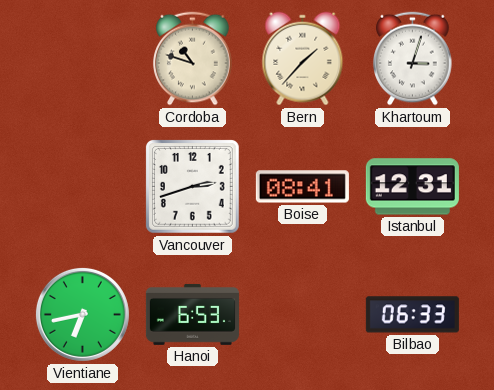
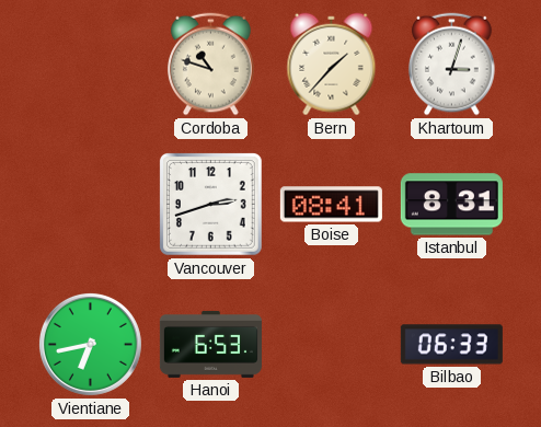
Istanbul: 12:31 -> 8:31 (451, 205)
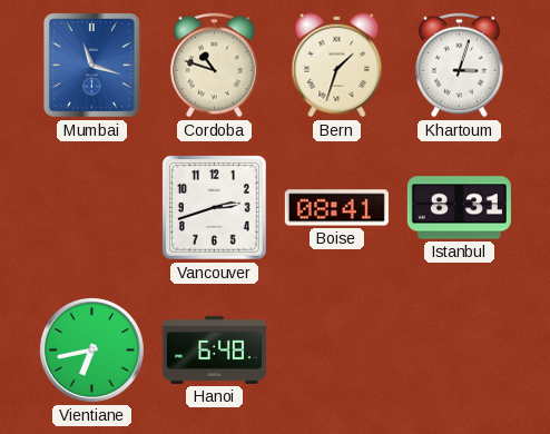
Mumbai: none -> 11:18 (91, 65)
Bern: 1:37 -> 1:33 (337, 66)
Hanoi: 6:53 -> 6:48 (214, 349)
Bilbao: 06:33 -> none (451, 345)
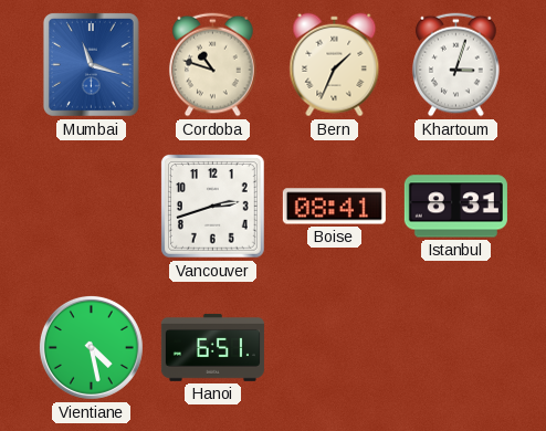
Bern: 1:33 -> 1:34 (335, 65)
Vientiane: 6:43 -> 4:28 (91, 347)
Hanoi: 6:48 -> 6:51 (212, 347)
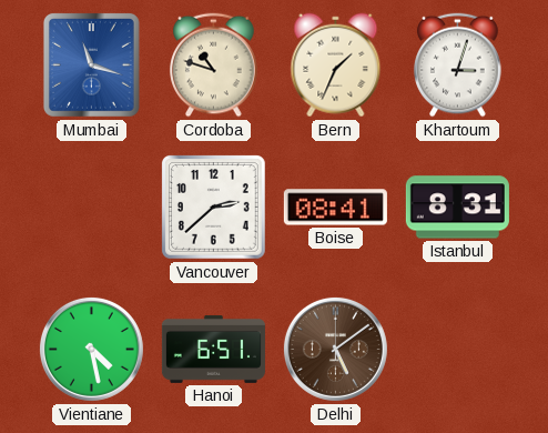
Vancouver: 2:42 -> 2:38 (214, 208)
Delhi: none -> 5:09 (335, 349)
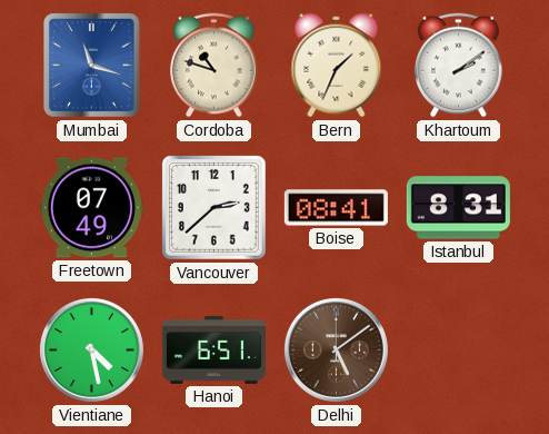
Khartoum: 3:03 -> 2:09 (459, 66)
Freetown: none -> 07:49 (91, 208)
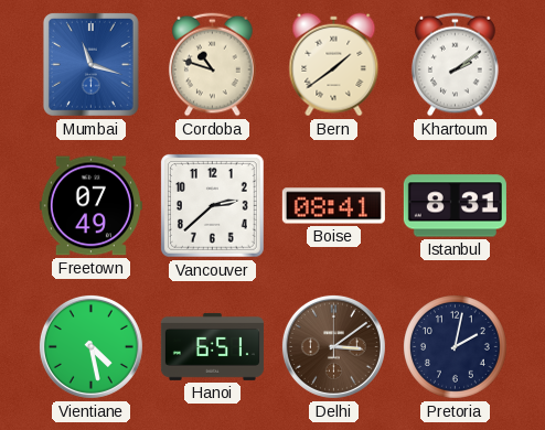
Bern: 1:34 -> 1:39 (334, 65)
Delhi: 5:09 -> 3:09 (333, 346)
Pretoria: none -> 2:02 (455, 346)
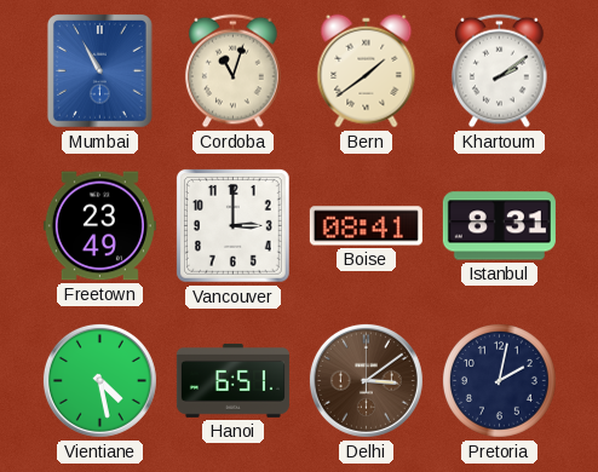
Mumbai: 11:18 -> 10:55 (99, 70)
Cordoba: 10:48 -> 11:03 (234, 71)
Freetown: 07:49 -> 23:49 (99, 226)
Vancouver: 2:38 -> 3:00 (234, 226)
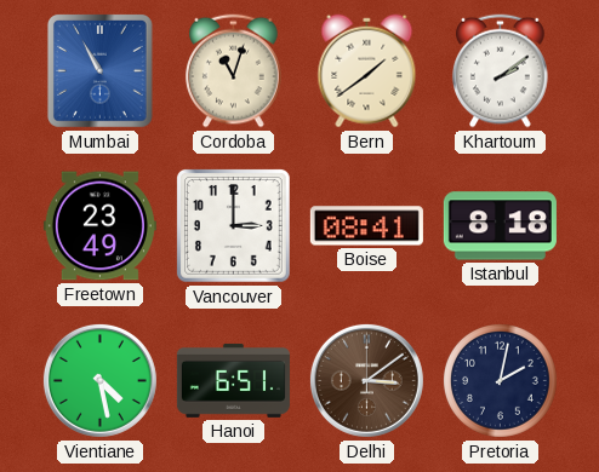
Istanbul: 8:31 -> 8:18 (500, 226)
